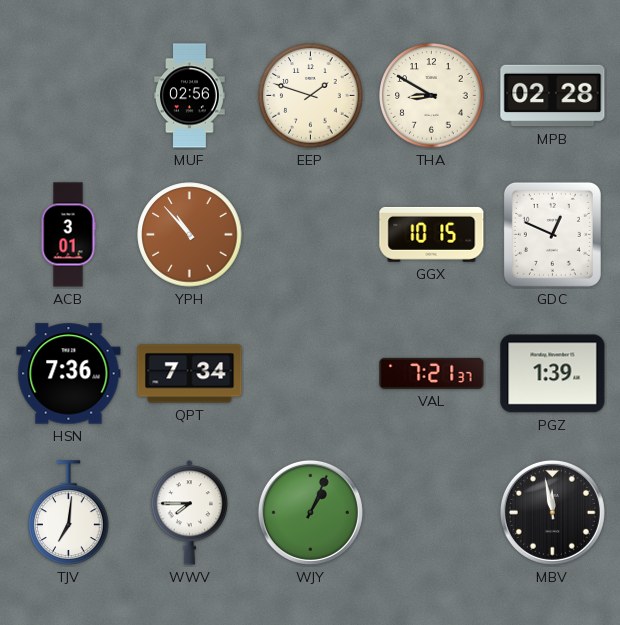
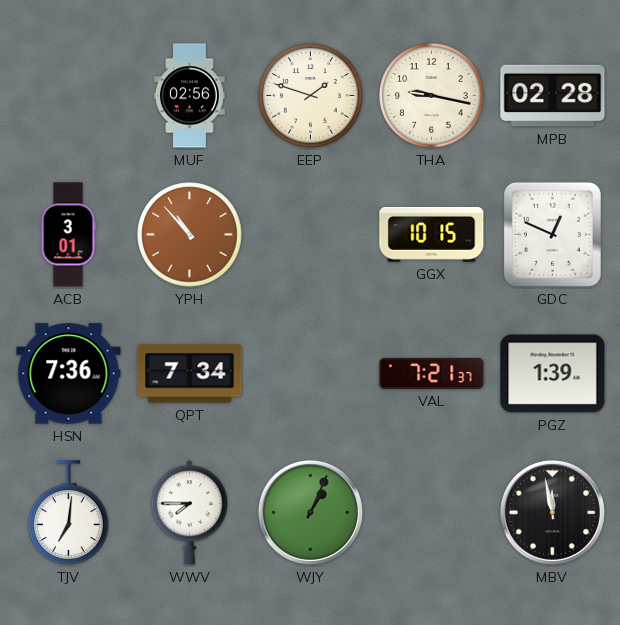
THA: 8:50 -> 9:17 (432, 96)
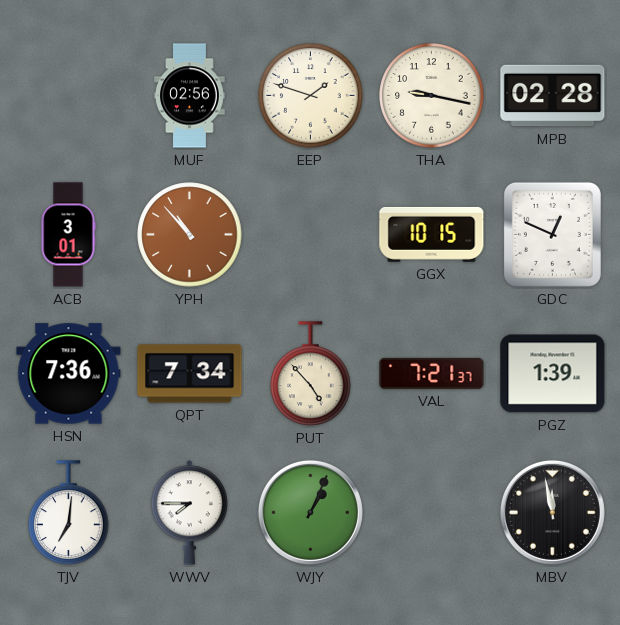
PUT: none -> 4:53 (311, 374)
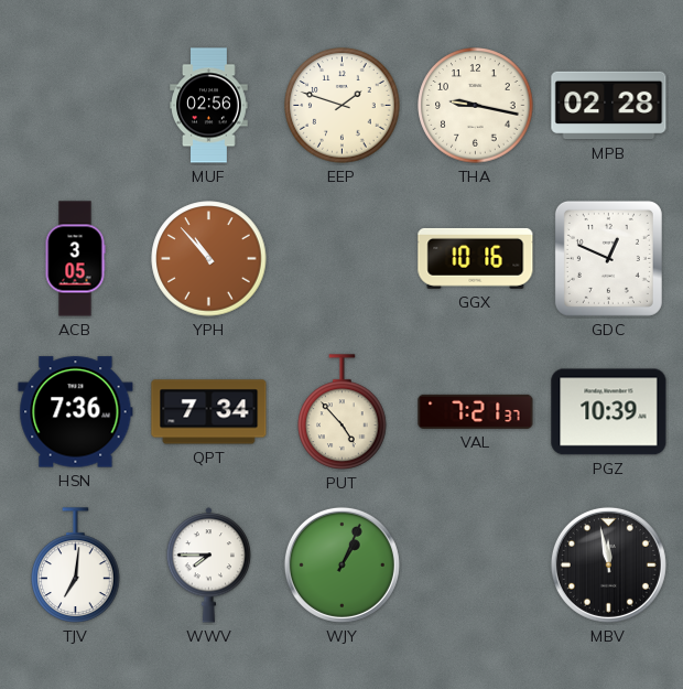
ACB: 3:01 -> 3:05 (75, 259)
GGX: 10:15 -> 10:16 (476, 258)
PGZ: 1:39 -> 10:39 (609, 412)
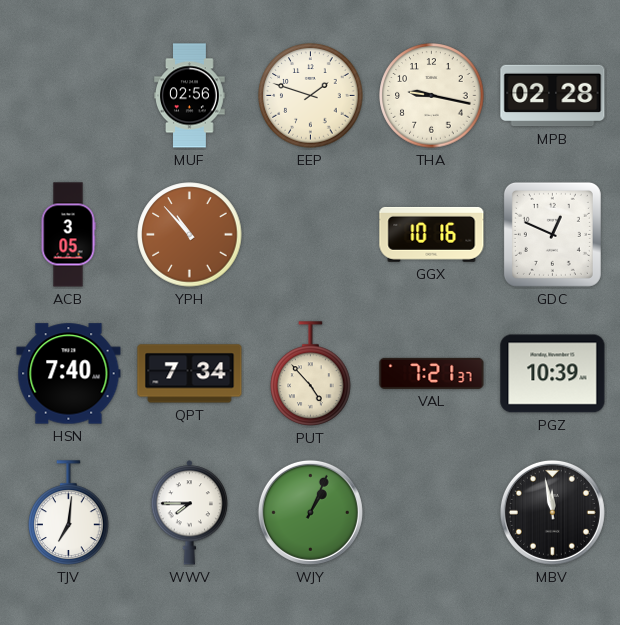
HSN: 7:36 -> 7:40 (69, 374)
